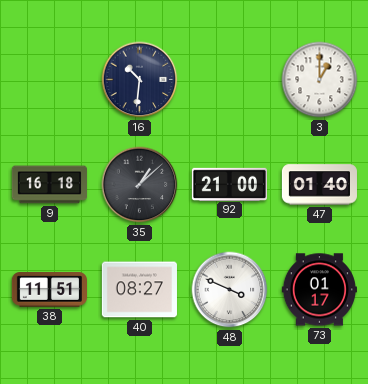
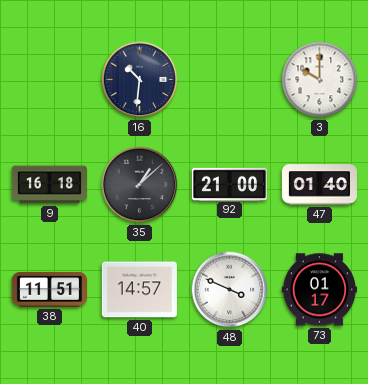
3: 1:00 -> 10:00 (320, 80)
40: 08:27 -> 14:57 (139, 290)
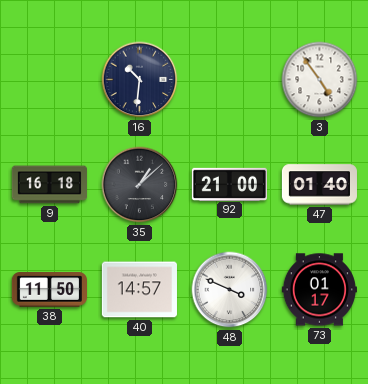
3: 10:00 -> 4:54 (320, 80)
38: 11:51 -> 11:50 (49, 290)
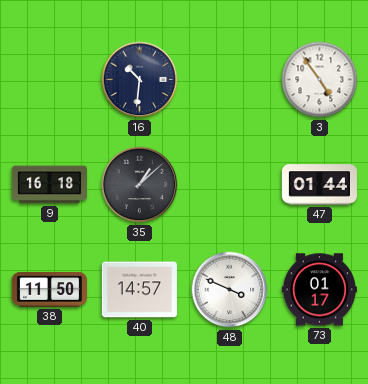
92: 21:00 -> none (229, 184)
47: 01:40 -> 01:44 (319, 185)
